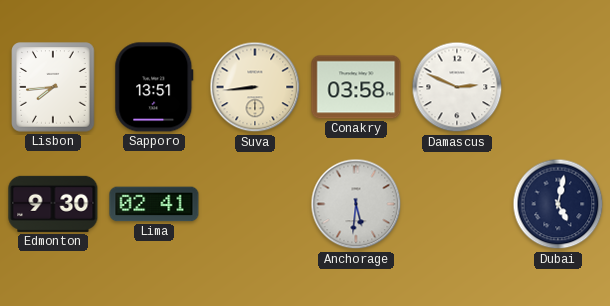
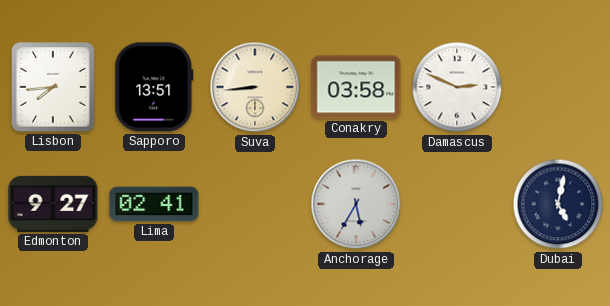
Edmonton: 9:30 -> 9:27 (53, 204)
Anchorage: 5:31 -> 5:35 (356, 204)
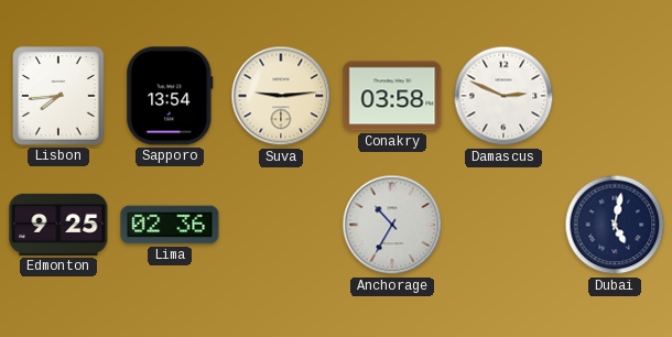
Sapporo: 13:51 -> 13:54 (170, 96)
Suva: 8:44 -> 9:14 (281, 96)
Edmonton: 9:27 -> 9:25 (58, 225)
Lima: 02:41 -> 02:36 (170, 225)
Anchorage: 5:35 -> 10:35 (392, 225)
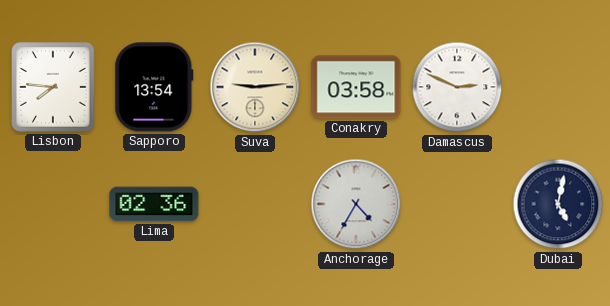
Lisbon: 7:44 -> 7:46 (53, 87)
Edmonton: 9:25 -> none (58, 225)
Anchorage: 10:35 -> 4:35 (356, 204)
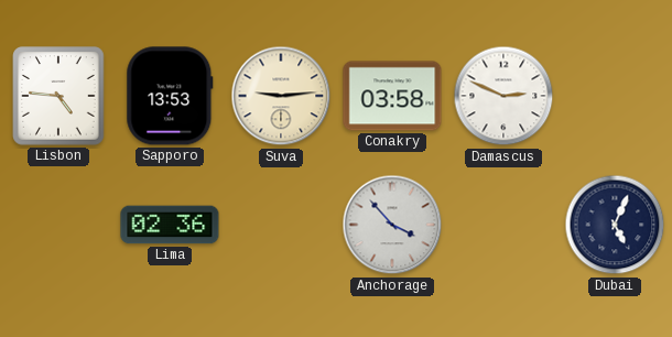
Lisbon: 7:46 -> 4:46 (58, 96)
Sapporo: 13:54 -> 13:53 (170, 96)
Anchorage: 4:35 -> 3:53 (392, 225)
Dubai: 5:02 -> 5:04 (615, 225)
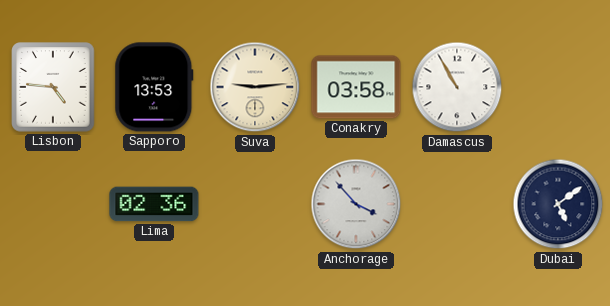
Damascus: 2:49 -> 10:55 (457, 87)
Dubai: 5:04 -> 5:09 (558, 204)
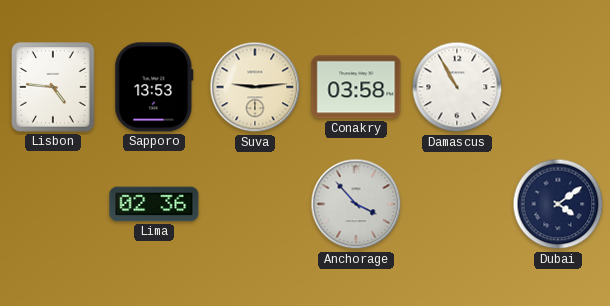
Dubai: 5:09 -> 4:09 (558, 204)
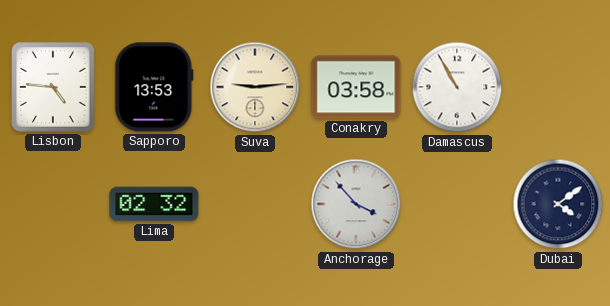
Lima: 02:36 -> 02:32 (154, 204)
